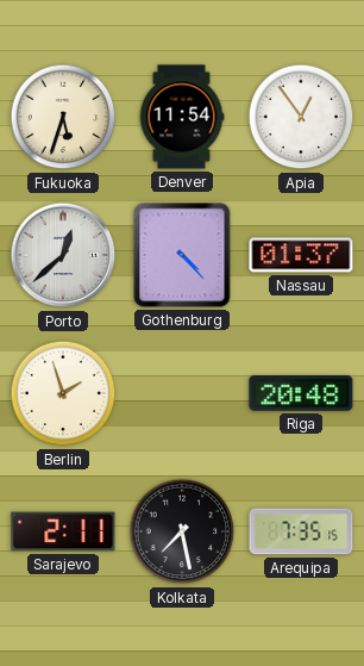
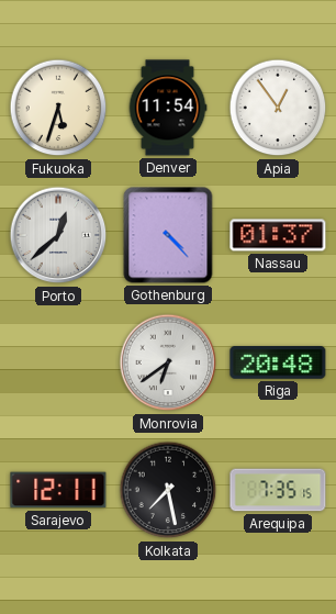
Berlin: 1:57 -> none (63, 393)
Monrovia: none -> 6:39 (168, 362)
Sarajevo: 2:11 -> 12:11 (58, 490)
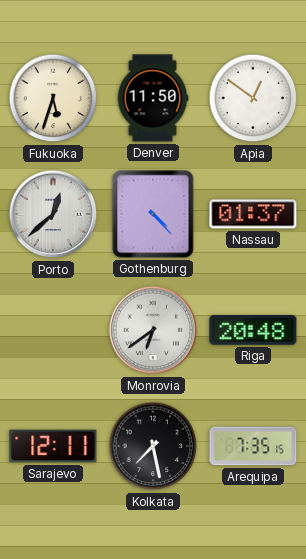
Denver: 11:54 -> 11:50 (153, 98)
Apia: 12:54 -> 12:51 (253, 98)
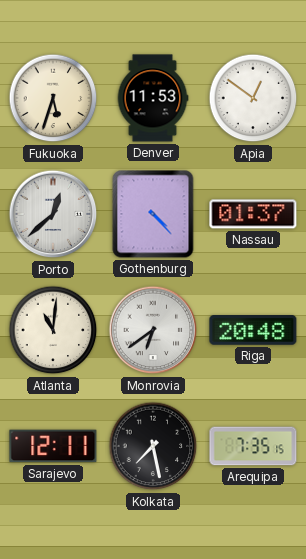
Denver: 11:50 -> 11:53 (153, 98)
Atlanta: none -> 11:01 (53, 330)
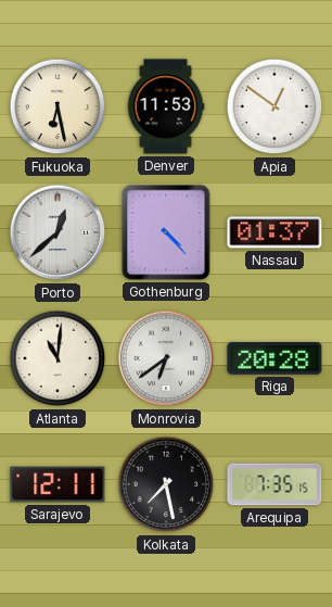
Fukuoka: 5:33 -> 6:28 (58, 106)
Riga: 20:48 -> 20:28 (274, 359)
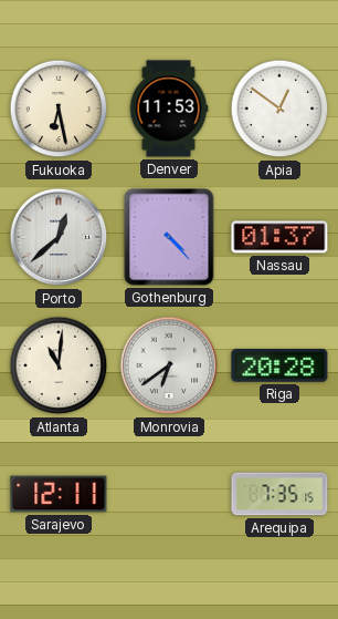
Kolkata: 7:28 -> none (166, 484)
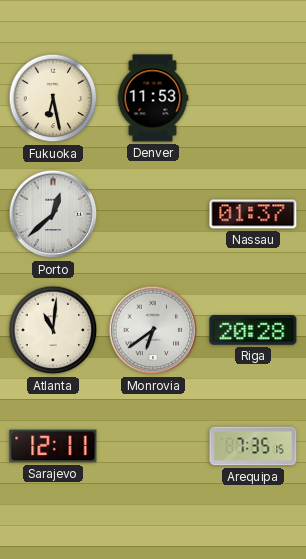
Apia: 12:51 -> none (279, 109)
Gothenburg: 4:23 -> none (169, 237)
